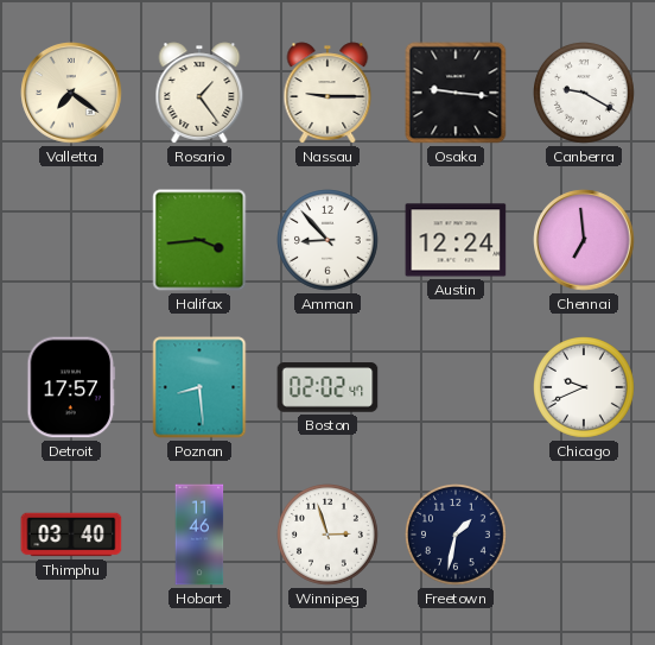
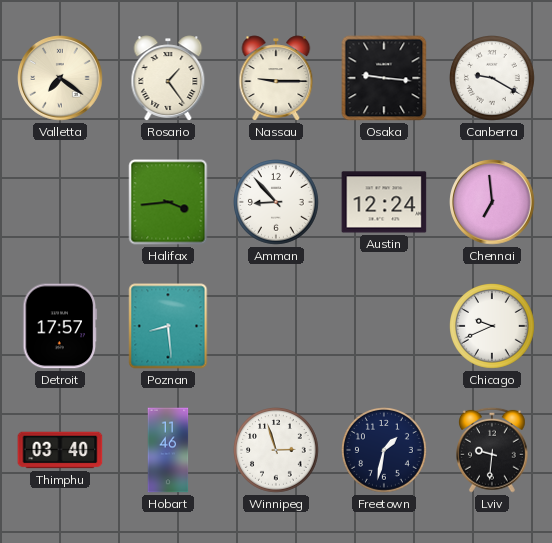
Boston: 02:02 -> none (327, 387)
Lviv: none -> 9:31 (493, 450)
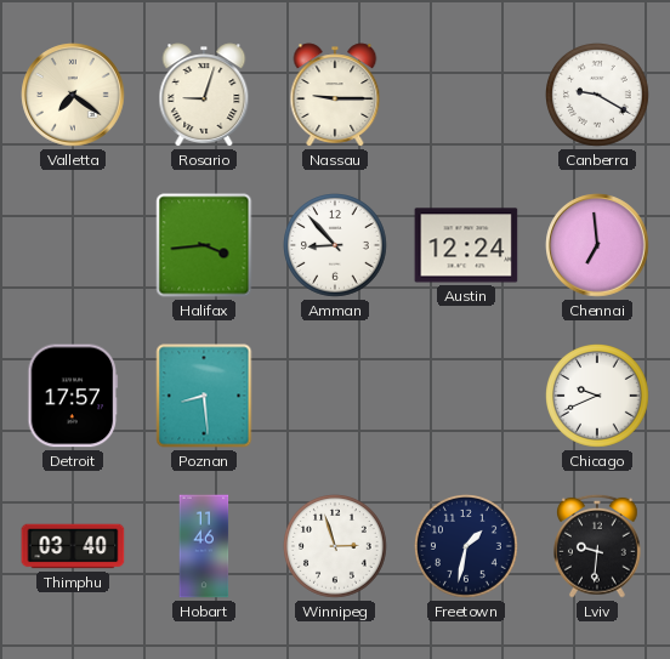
Rosario: 1:24 -> 9:03 (204, 95)
Osaka: 9:16 -> none (384, 78)
